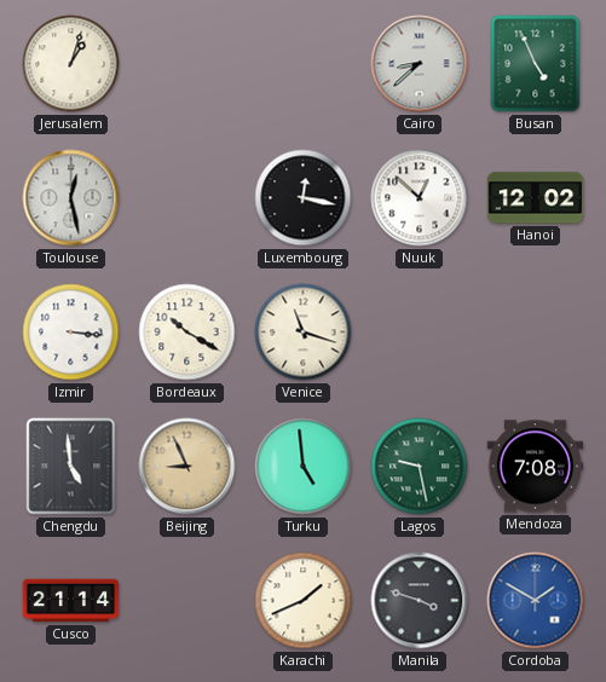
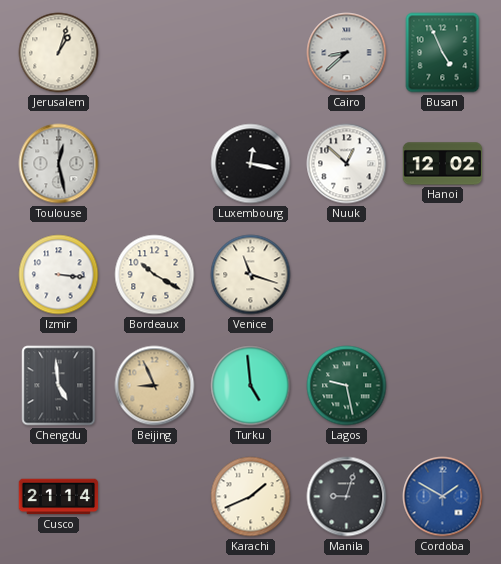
Mendoza: 7:08 -> none (536, 467)
Manila: 3:48 -> 9:03 (347, 497)
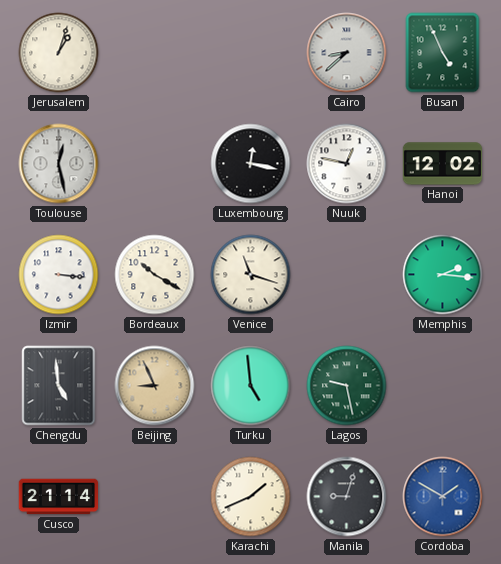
Nuuk: 12:52 -> 12:47 (347, 164)
Memphis: none -> 2:16 (443, 275)
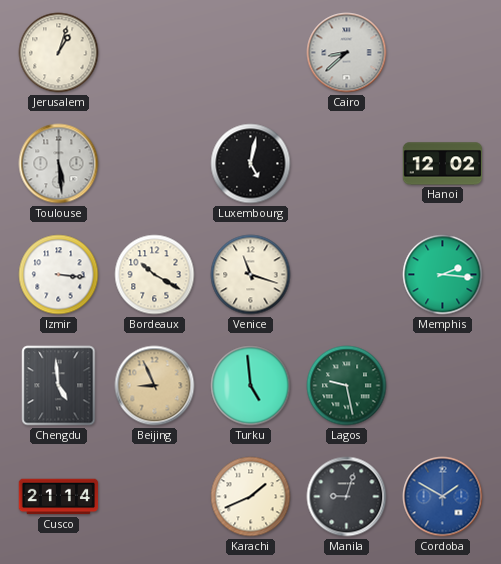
Busan: 4:56 -> none (443, 53)
Toulouse: 12:28 -> 5:29 (59, 164)
Luxembourg: 12:17 -> 5:02 (251, 164)
Nuuk: 12:47 -> none (347, 164)
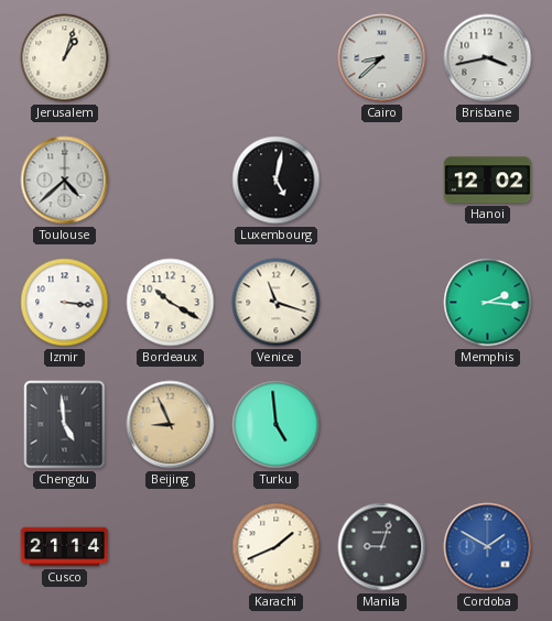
Brisbane: none -> 3:43 (488, 58)
Toulouse: 5:29 -> 4:38 (65, 181)
Lagos: 9:28 -> none (347, 386)
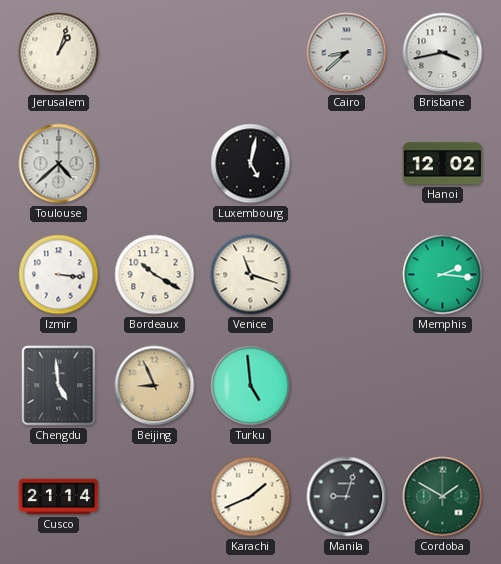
Cordoba dial: blue -> green (443, 497)
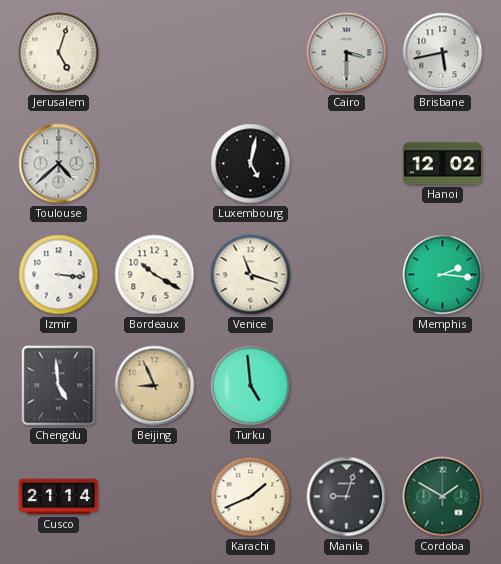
Jerusalem: 1:03 -> 5:03 (59, 53)
Cairo: 8:38 -> 3:30 (347, 53)
Brisbane: 3:43 -> 5:43 (443, 53)
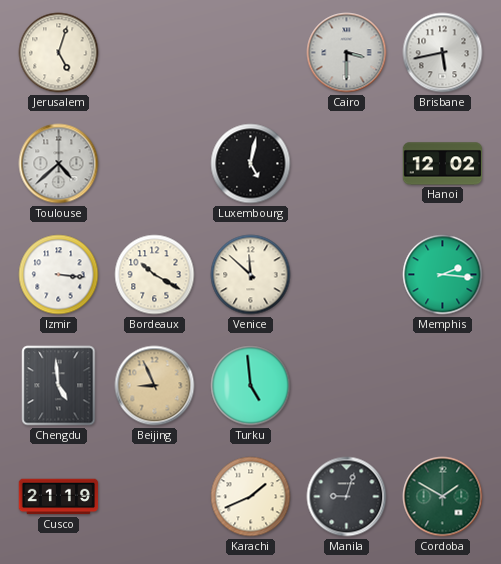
Venice: 11:18 -> 11:52 (251, 275)
Cusco: 21:14 -> 21:19 (59, 497)
